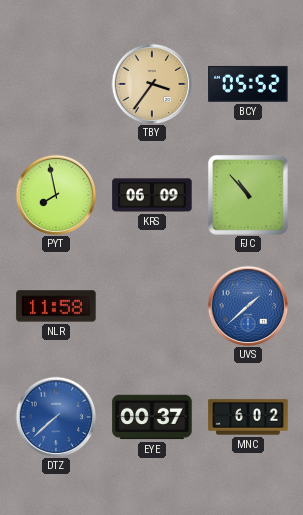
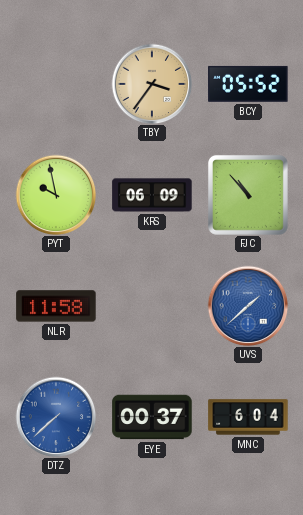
PYT: 7:58 -> 9:58 (56, 195)
MNC: 6:02 -> 6:04 (248, 417)
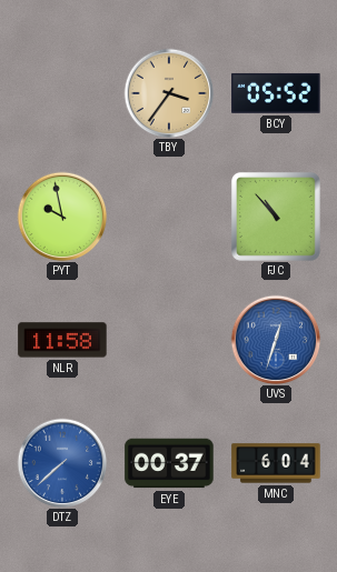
KRS: 06:09 -> none (152, 195)
UVS: 1:38 -> 12:33 (276, 340)
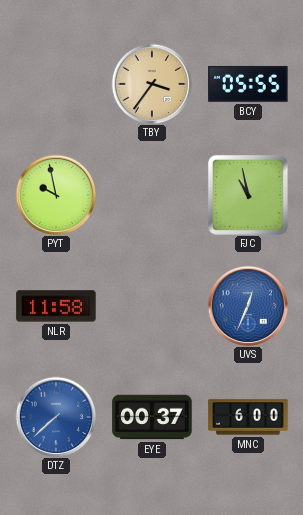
BCY: 05:52 -> 05:55 (248, 84)
FJC: 10:53 -> 10:58 (248, 195)
UVS: 12:33 -> 12:34 (248, 306)
MNC: 6:04 -> 6:00 (248, 417)
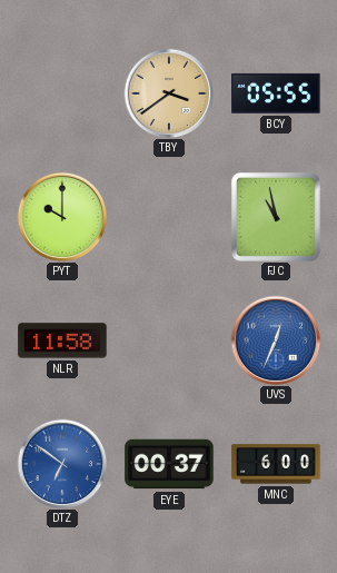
TBY: 3:36 -> 3:39 (169, 93)
PYT: 9:58 -> 10:00 (62, 217)
DTZ: 7:38 -> 6:51 (62, 464)
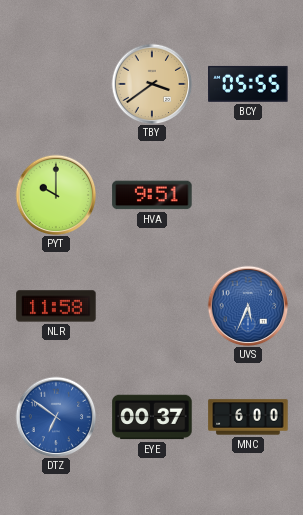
HVA: none -> 9:51 (152, 195)
FJC: 10:58 -> none (276, 217)
UVS: 12:34 -> 5:34 (248, 306)
